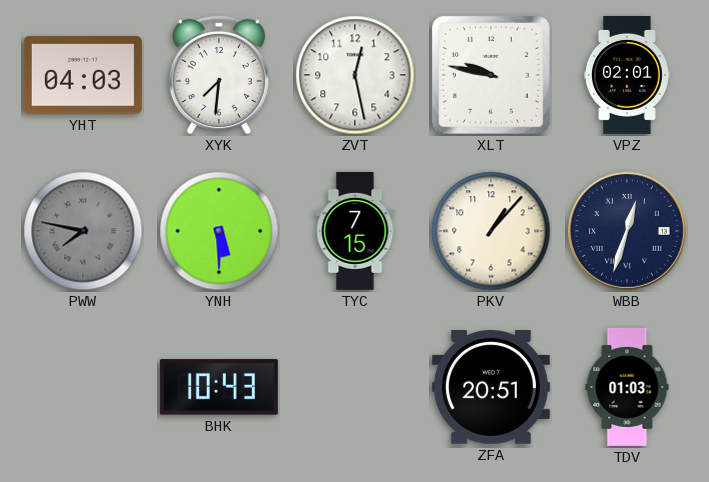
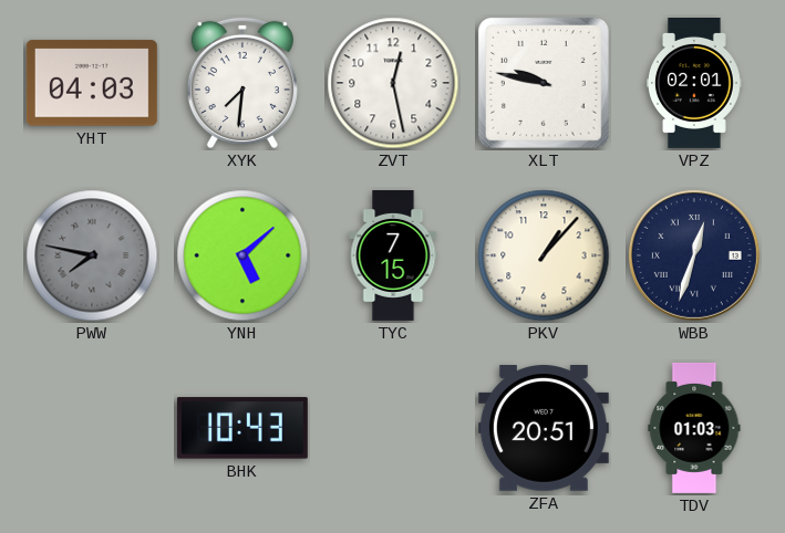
YNH: 5:30 -> 5:08 (242, 255)
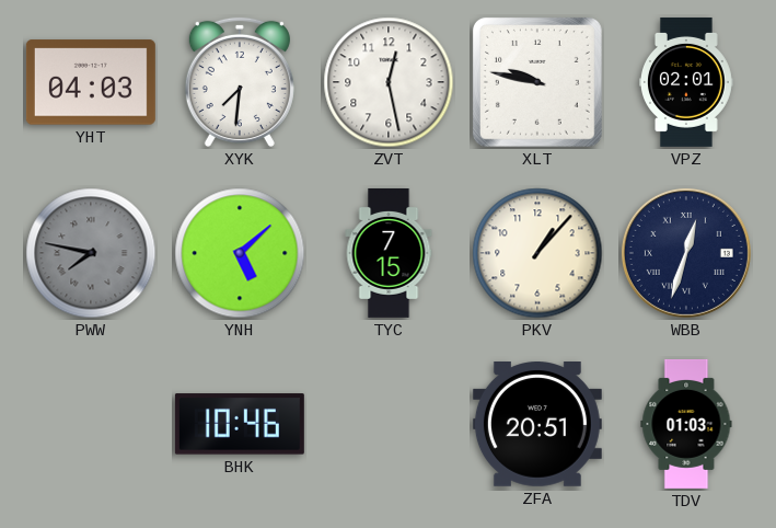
BHK: 10:43 -> 10:46 (240, 424)
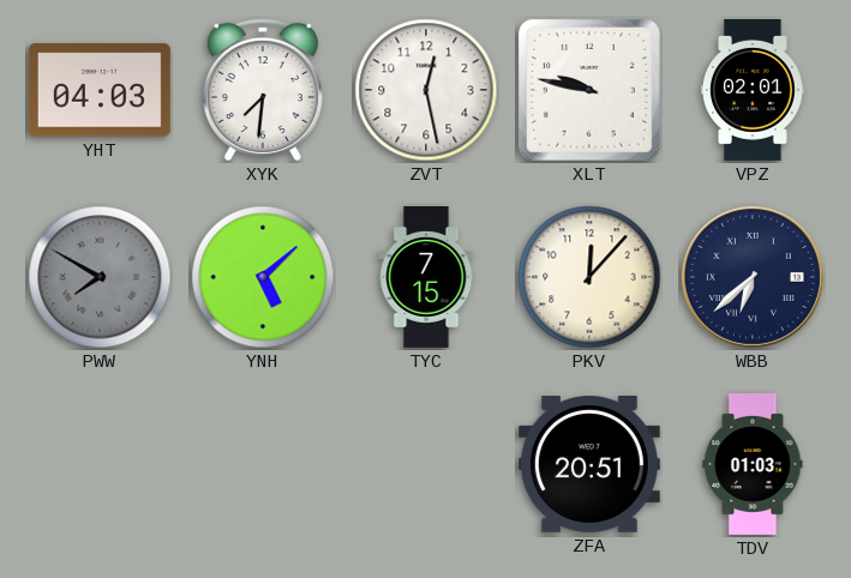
PWW: 7:47 -> 7:50 (100, 277)
PKV: 1:07 -> 12:07 (589, 277)
WBB: 12:33 -> 6:38 (753, 277)
BHK: 10:46 -> none (240, 424)
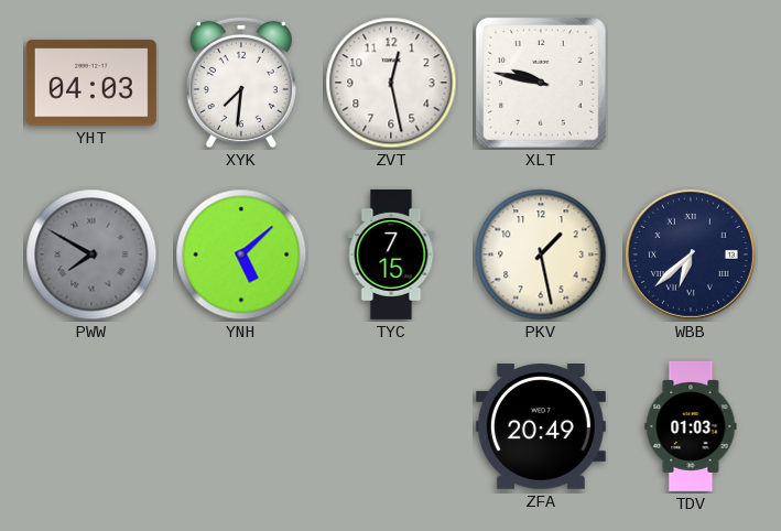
VPZ: 02:01 -> none (754, 90)
PKV: 12:07 -> 1:28 (541, 254)
ZFA: 20:51 -> 20:49 (541, 427)
